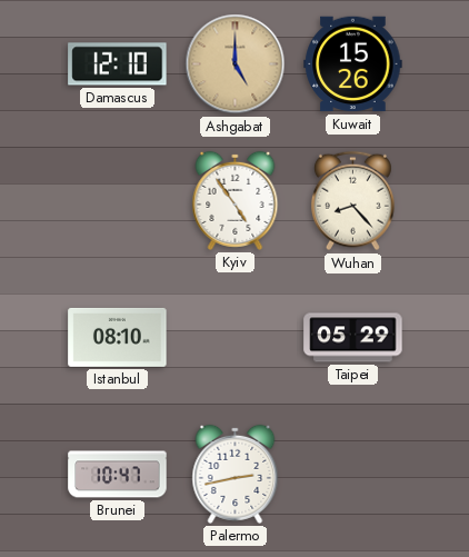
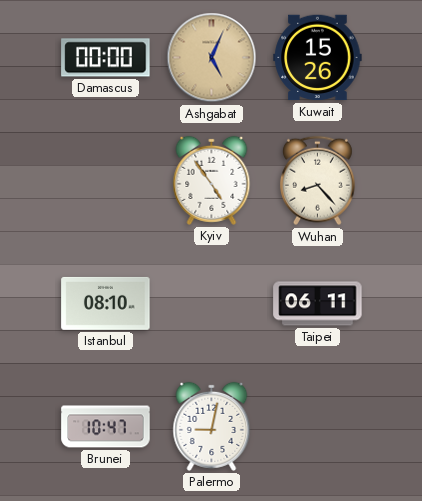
Damascus: 12:10 -> 00:00 (106, 58)
Ashgabat: 5:00 -> 5:04 (212, 58)
Taipei: 05:29 -> 06:11 (318, 304)
Palermo: 2:43 -> 9:02 (212, 426)
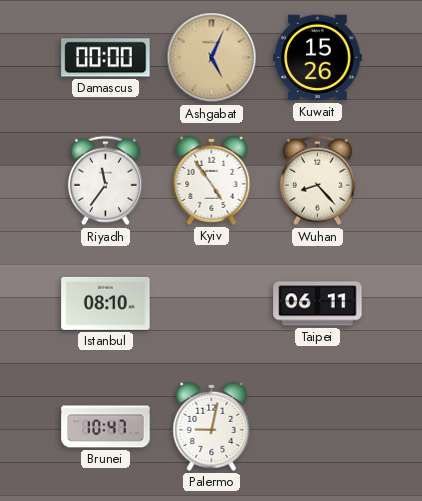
Riyadh: none -> 11:36 (105, 181)
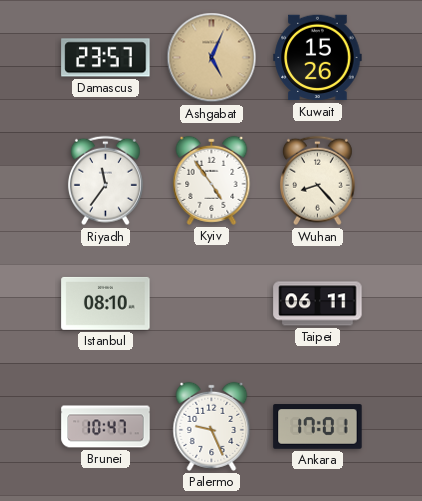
Damascus: 00:00 -> 23:57 (106, 58)
Palermo: 9:02 -> 9:26 (212, 426)
Ankara: none -> 17:01 (318, 427)
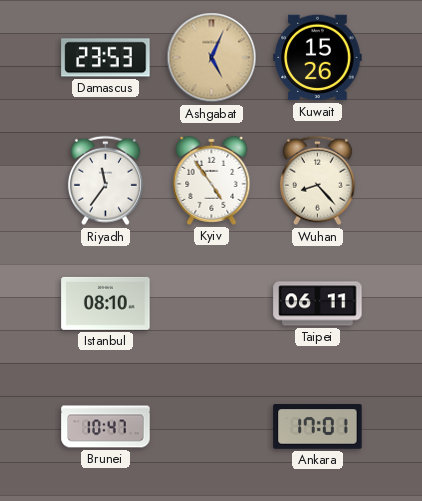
Damascus: 23:57 -> 23:53 (106, 58)
Palermo: 9:26 -> none (212, 426)
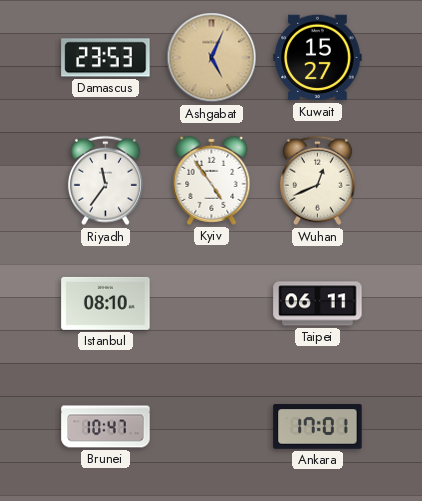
Kuwait: 15:26 -> 15:27 (318, 58)
Wuhan: 8:23 -> 12:41 (317, 181)
